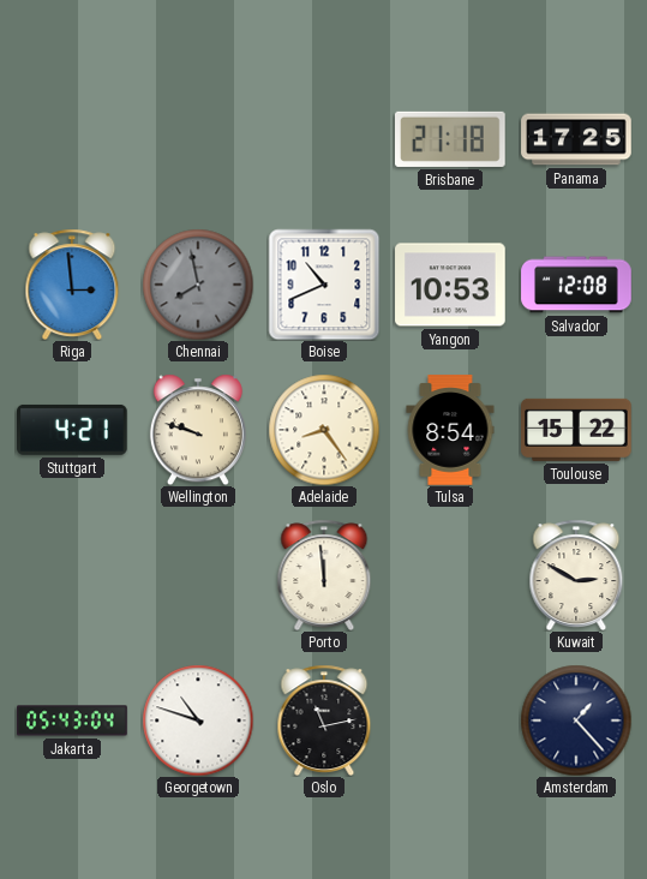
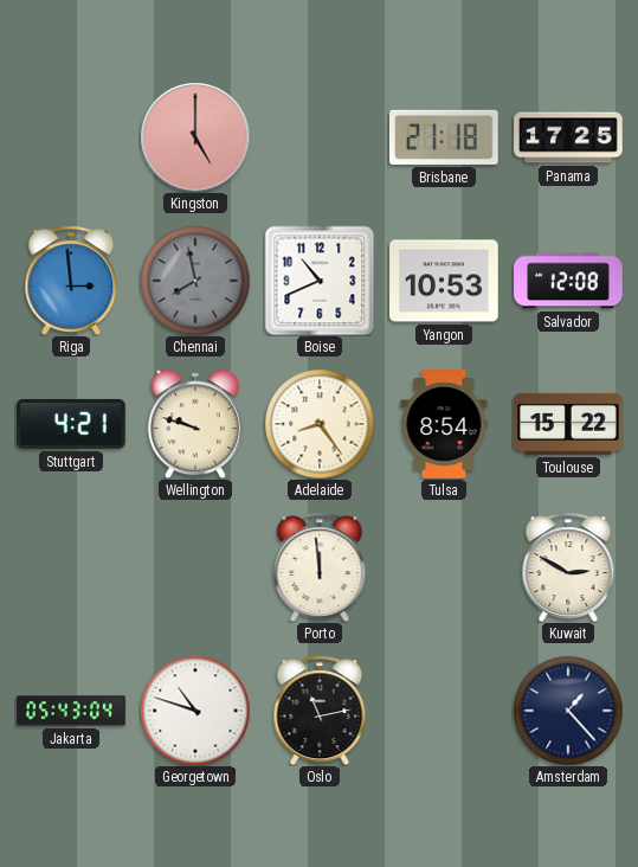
Kingston: none -> 5:00 (195, 137)
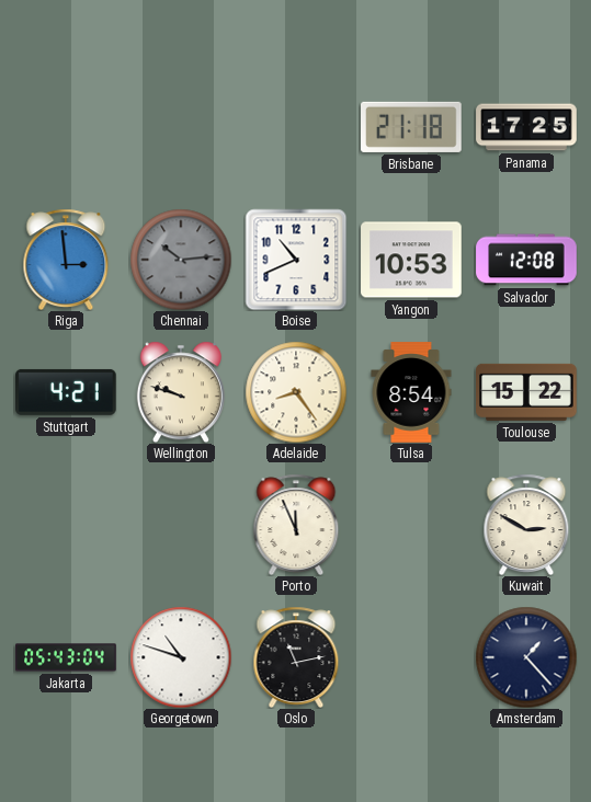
Kingston: 5:00 -> none (195, 137)
Chennai: 7:58 -> 10:14 (181, 260)
Porto: 11:59 -> 11:56 (296, 525)
